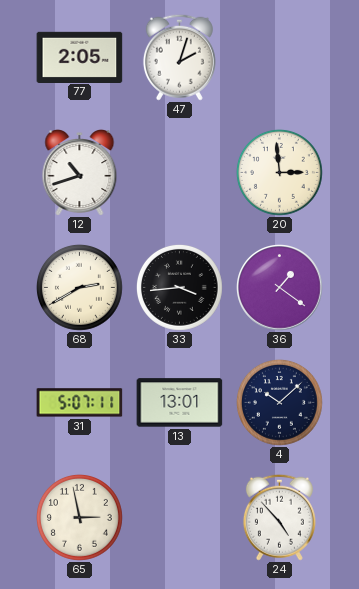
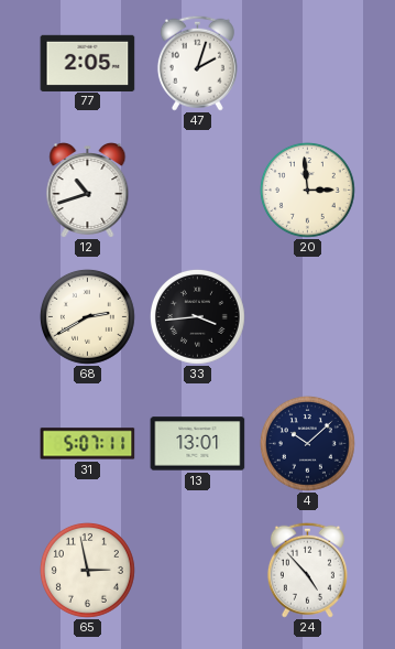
36: 1:21 -> none (280, 288)
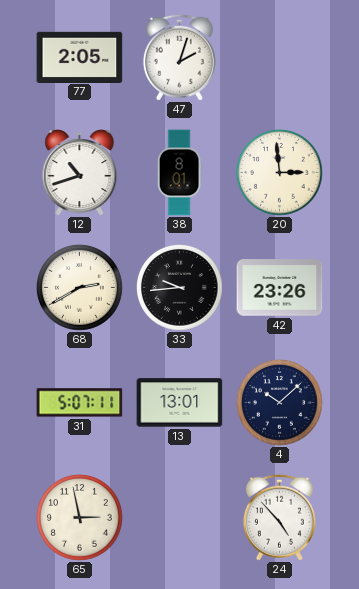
38: none -> 8:01 (179, 173)
33: 3:44 -> 9:44 (179, 287)
42: none -> 23:26 (280, 288)
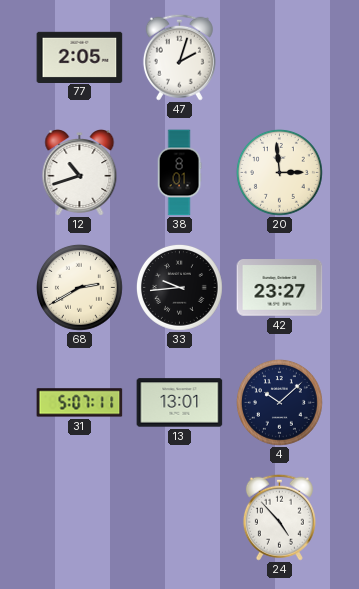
42: 23:26 -> 23:27 (280, 288)
65: 2:58 -> none (79, 517)
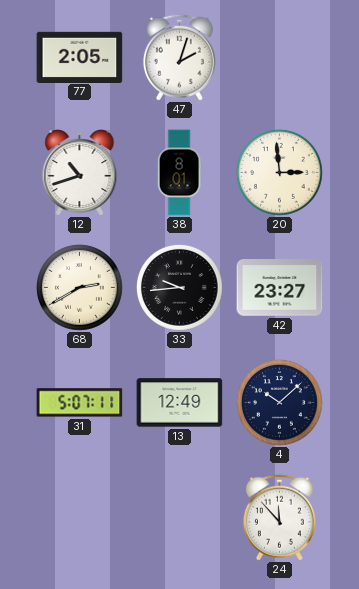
13: 13:01 -> 12:49 (180, 403)
24: 4:53 -> 11:53 (279, 517)
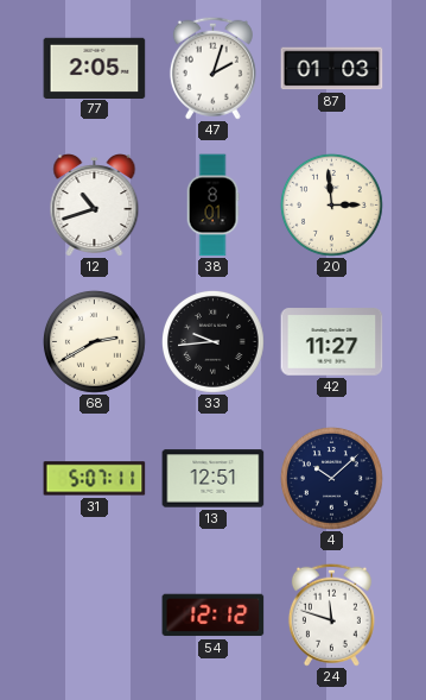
87: none -> 01:03 (332, 69)
42: 23:27 -> 11:27 (332, 342)
13: 12:49 -> 12:51 (214, 479)
54: none -> 12:12 (214, 616)
24: 11:53 -> 11:48 (331, 614)
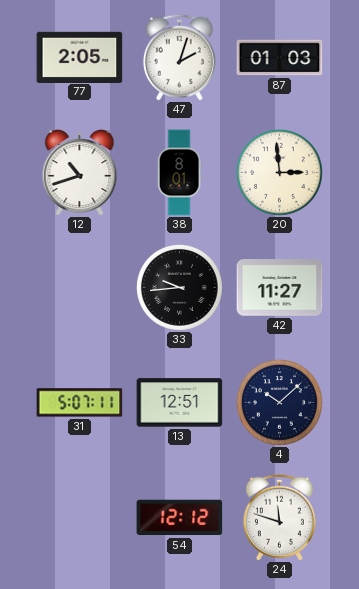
68: 2:40 -> none (94, 341)
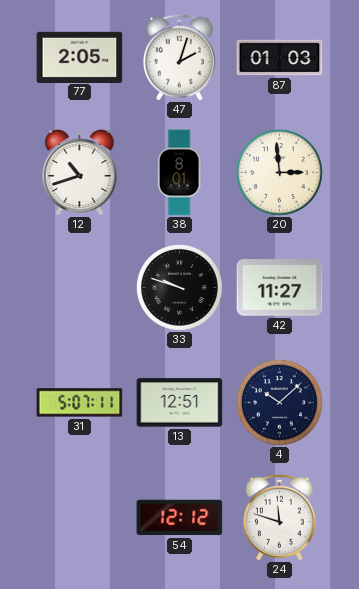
33: 9:44 -> 9:48 (179, 287)
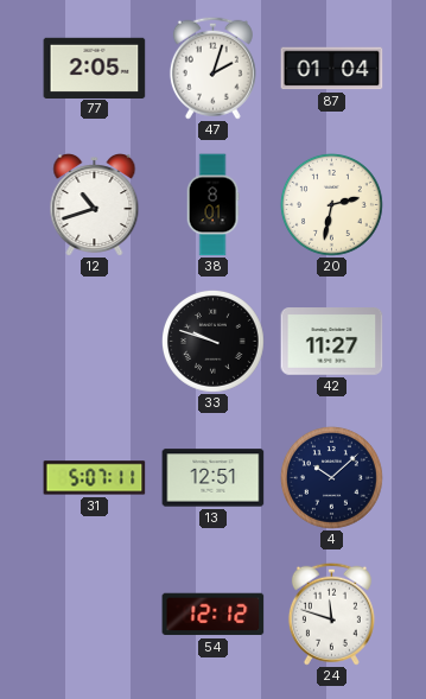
87: 01:03 -> 01:04 (332, 69)
20: 2:59 -> 2:32 (331, 204)
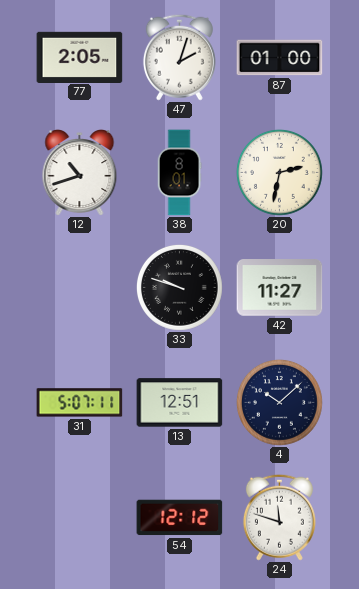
87: 01:04 -> 01:00 (280, 58)
